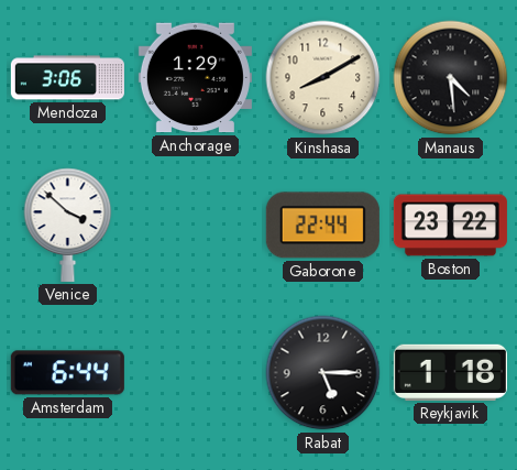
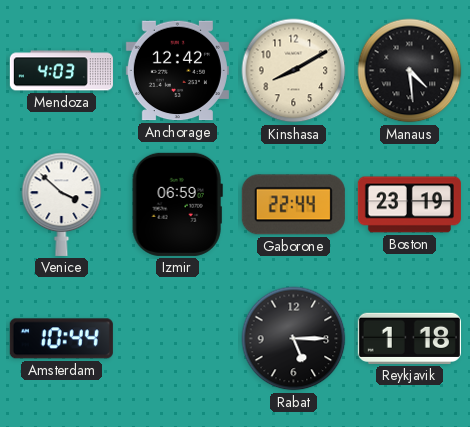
Mendoza: 3:06 -> 4:03 (61, 71)
Anchorage: 1:29 -> 12:42 (177, 71)
Izmir: none -> 06:59 (177, 204)
Boston: 23:22 -> 23:19 (409, 205)
Amsterdam: 6:44 -> 10:44 (61, 339)
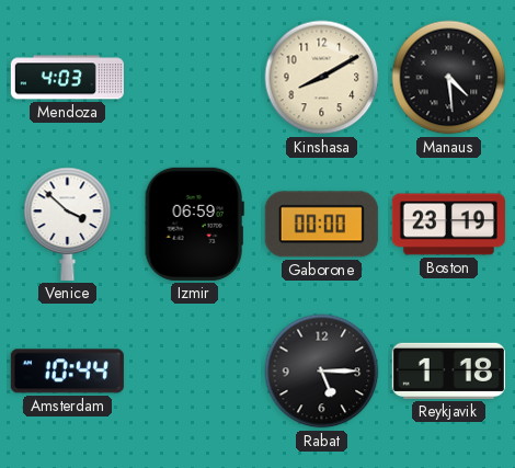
Anchorage: 12:42 -> none (177, 71)
Gaborone: 22:44 -> 00:00 (321, 225)
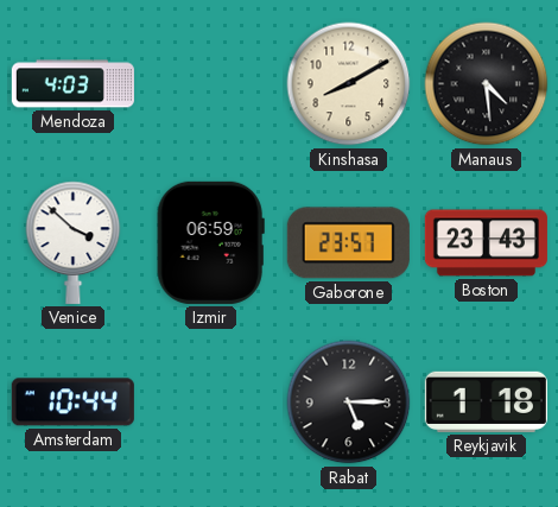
Gaborone: 00:00 -> 23:57 (348, 243)
Boston: 23:19 -> 23:43 (486, 243)
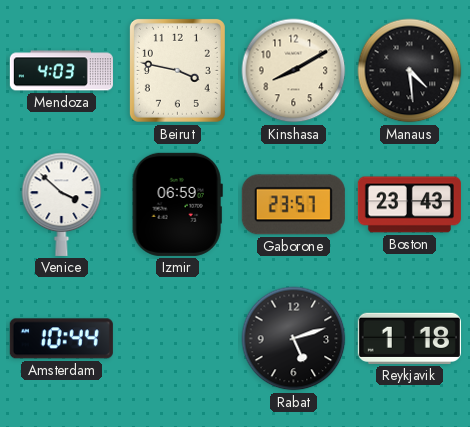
Beirut: none -> 3:47 (177, 70)
Rabat: 5:15 -> 5:12 (294, 339)
